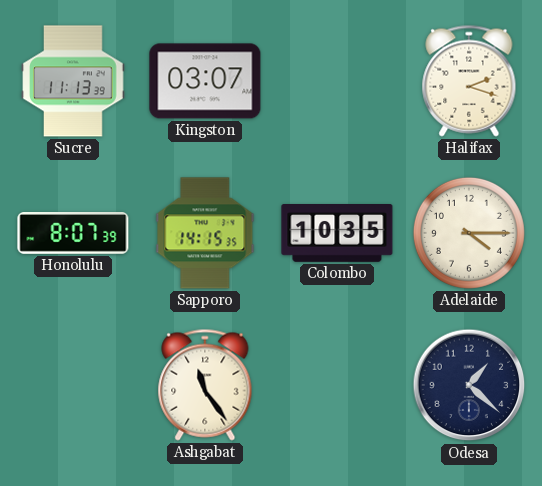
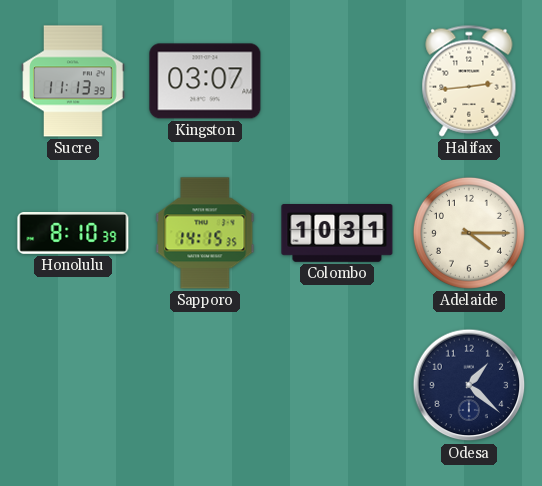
Halifax: 2:18 -> 2:44 (469, 81)
Honolulu: 8:07 -> 8:10 (73, 234)
Colombo: 10:35 -> 10:31 (337, 234)
Ashgabat: 11:24 -> none (205, 385)
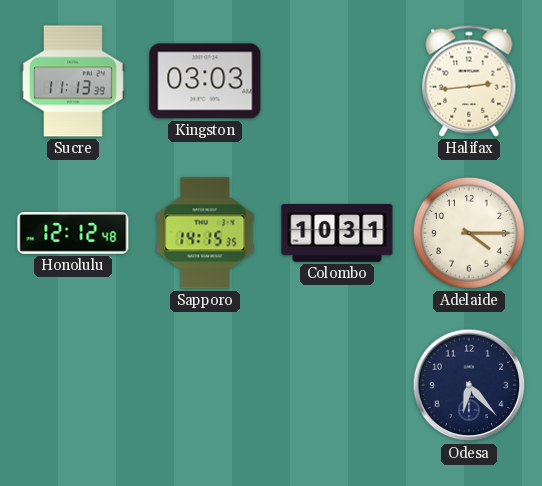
Kingston: 03:07 -> 03:03 (205, 81)
Honolulu: 8:10 -> 12:12 (73, 234)
Odesa: 1:22 -> 6:23 (469, 385)
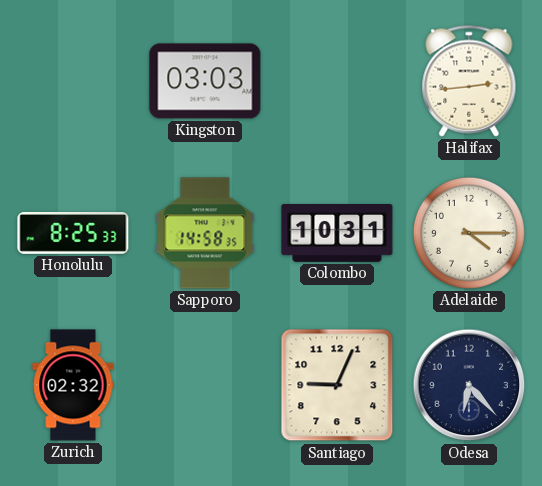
Sucre: 11:13 -> none (73, 81)
Honolulu: 12:12 -> 8:25 (73, 234)
Sapporo: 14:15 -> 14:58 (205, 233)
Zurich: none -> 02:32 (73, 385)
Santiago: none -> 9:04 (337, 385)
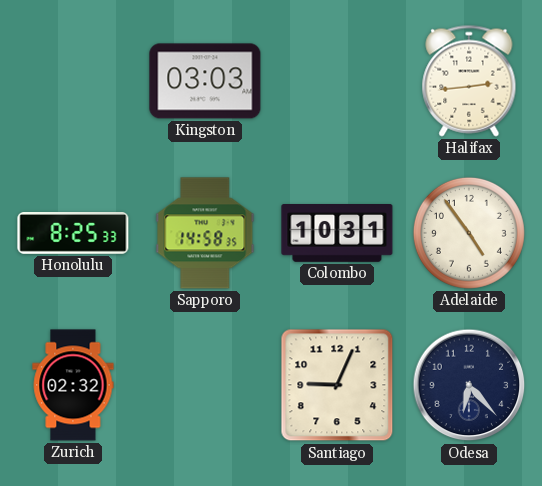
Adelaide: 4:15 -> 4:54 (469, 233)
